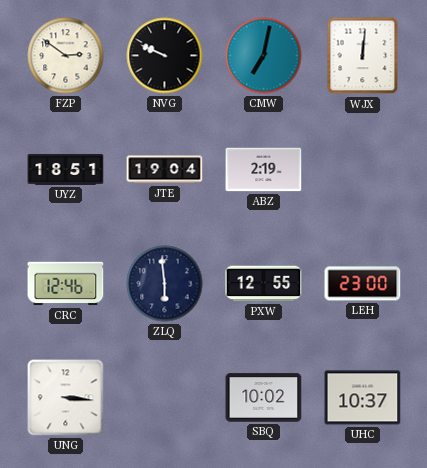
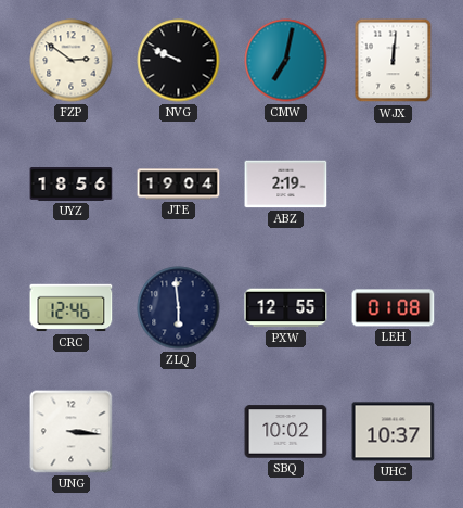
UYZ: 18:51 -> 18:56 (72, 185)
LEH: 23:00 -> 01:08 (394, 308)
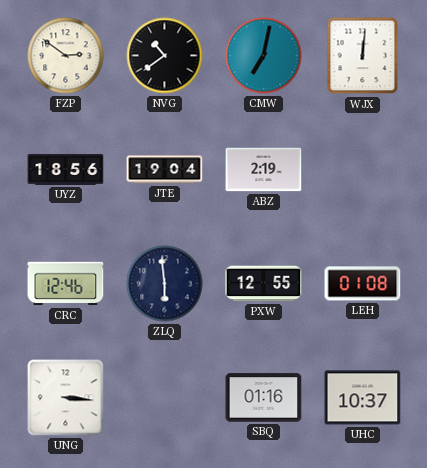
NVG: 9:49 -> 10:39 (165, 56)
SBQ: 10:02 -> 01:16 (264, 398)
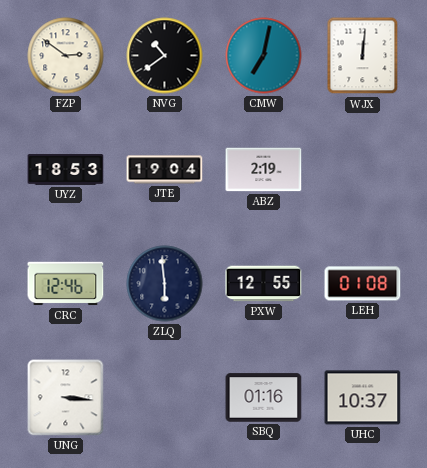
UYZ: 18:56 -> 18:53 (66, 170)
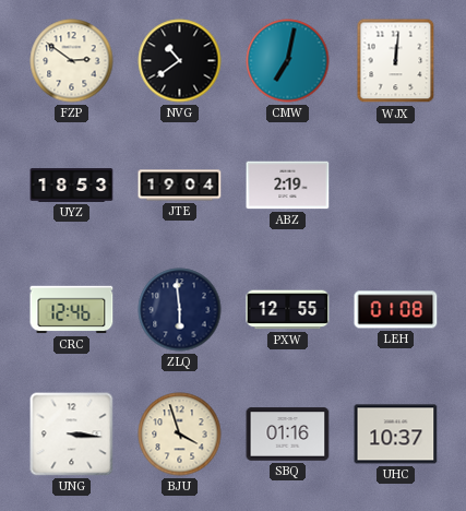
BJU: none -> 3:57 (180, 435)
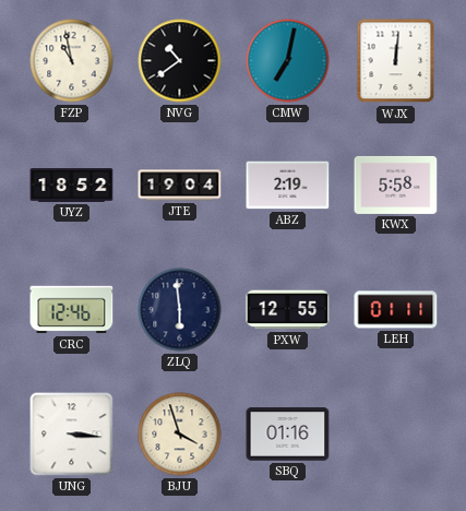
FZP: 2:51 -> 10:58 (72, 61)
UYZ: 18:53 -> 18:52 (72, 186)
KWX: none -> 5:58 (396, 185)
LEH: 01:08 -> 01:11 (396, 310)
UHC: 10:37 -> none (396, 435)
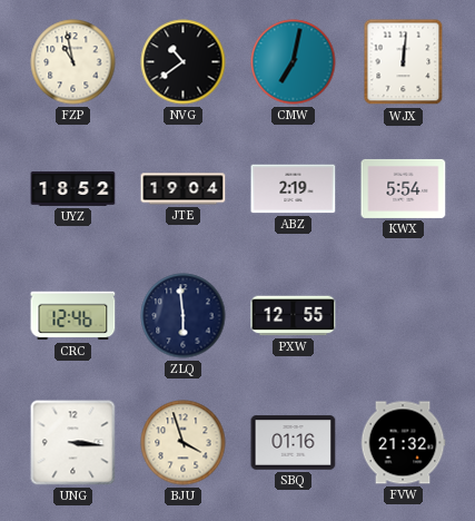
KWX: 5:58 -> 5:54 (404, 188)
LEH: 01:11 -> none (396, 310)
FVW: none -> 21:32 (403, 443)
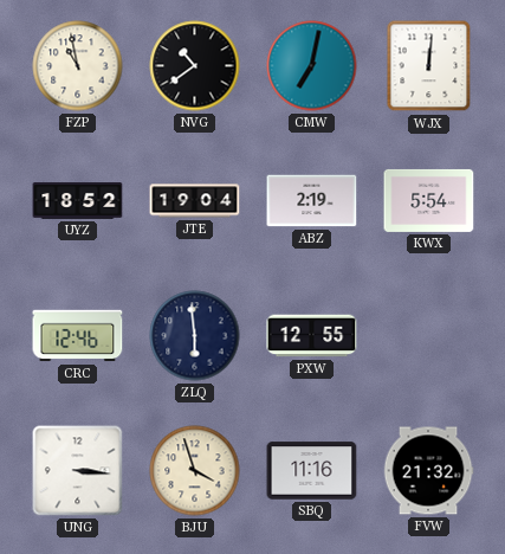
SBQ: 01:16 -> 11:16 (312, 471)
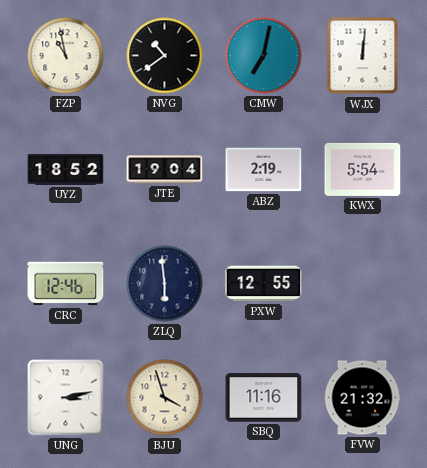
UNG: 3:16 -> 3:13 (66, 398)
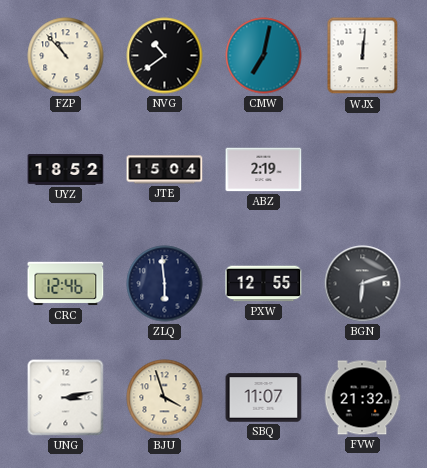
FZP: 10:58 -> 10:53 (66, 56)
JTE: 19:04 -> 15:04 (165, 170)
KWX: 5:54 -> none (363, 169)
BGN: none -> 6:12 (363, 284)
SBQ: 11:16 -> 11:07 (264, 398)
